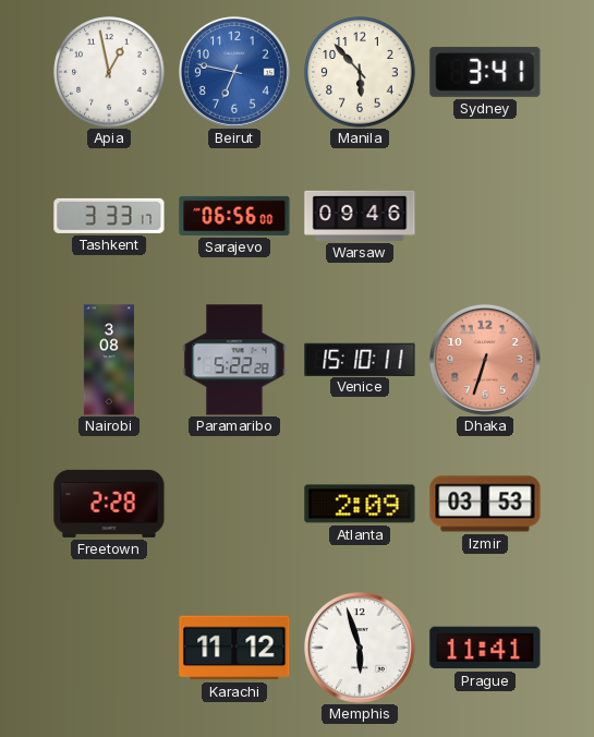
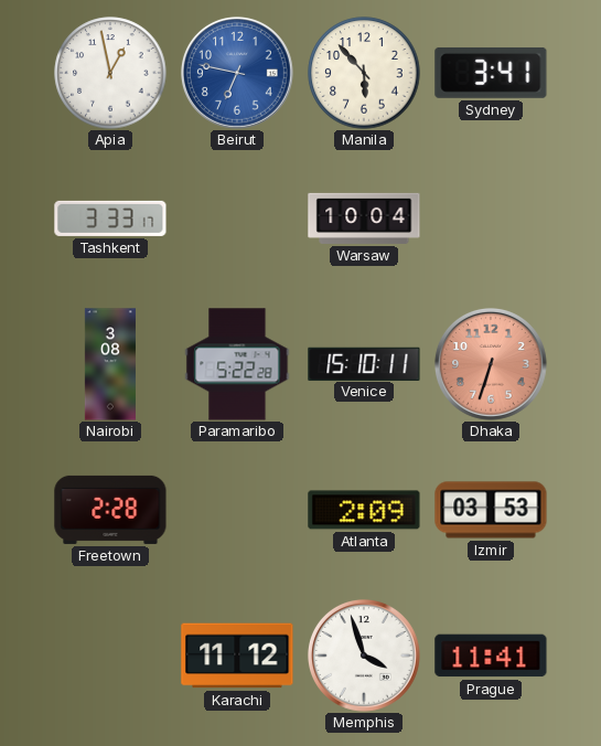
Sarajevo: 06:56 -> none (234, 216)
Warsaw: 09:46 -> 10:04 (364, 219)
Memphis: 5:57 -> 3:57 (364, 656)
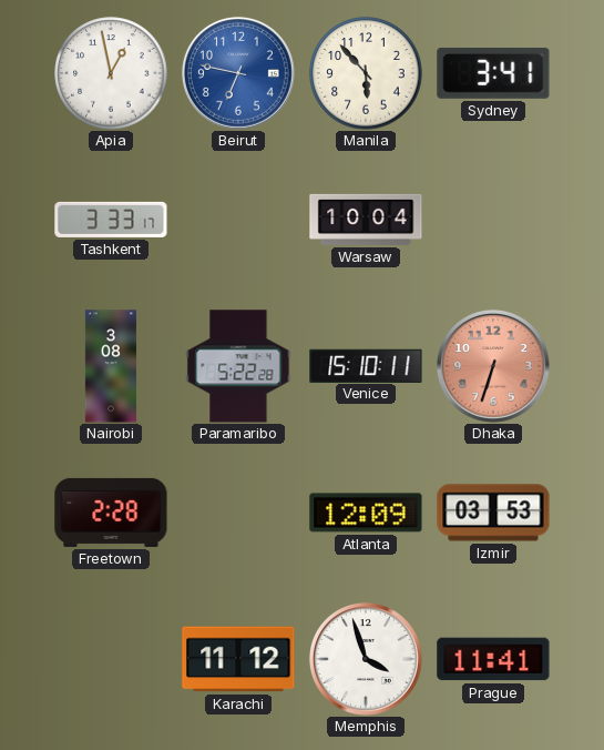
Atlanta: 2:09 -> 12:09 (366, 513)
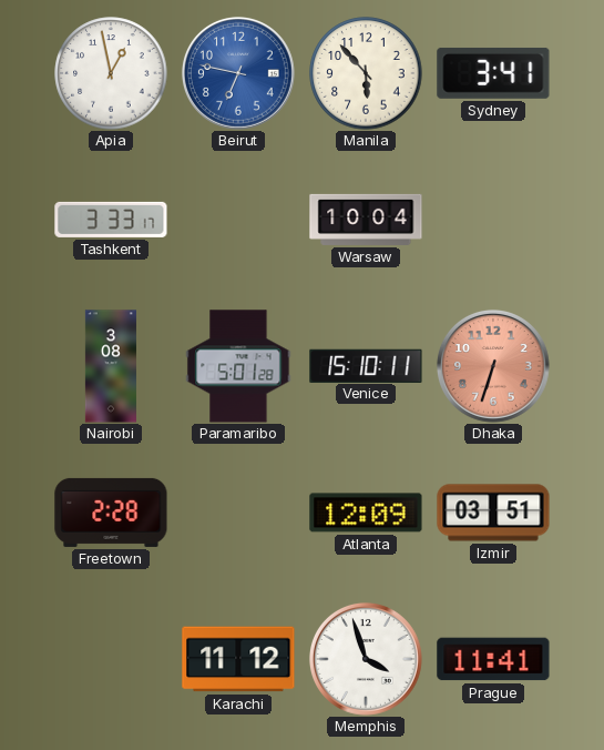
Paramaribo: 5:22 -> 5:01 (238, 366)
Izmir: 03:53 -> 03:51 (493, 513)
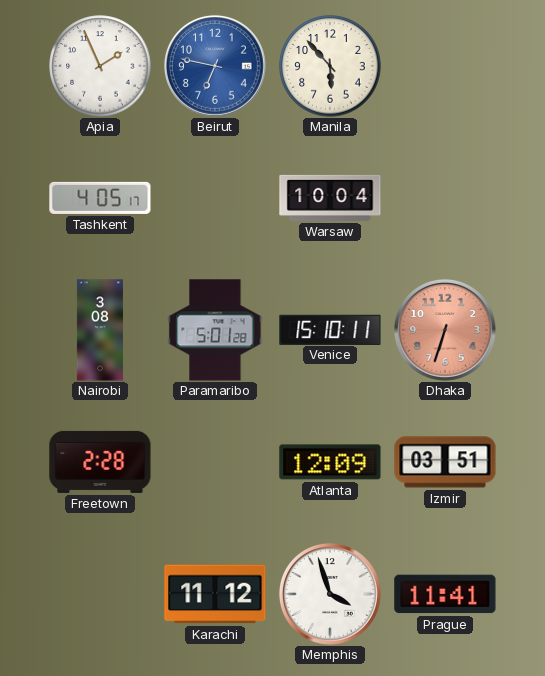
Apia: 12:58 -> 1:56 (100, 66)
Sydney: 3:41 -> none (493, 73)
Tashkent: 3:33 -> 4:05 (100, 198)
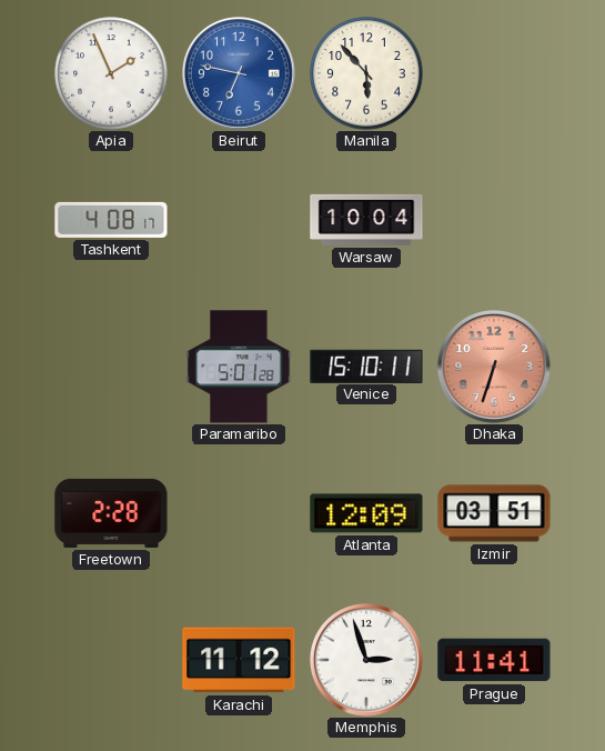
Tashkent: 4:05 -> 4:08 (111, 220)
Nairobi: 3:08 -> none (100, 330)
Memphis: 3:57 -> 2:57 (366, 660)
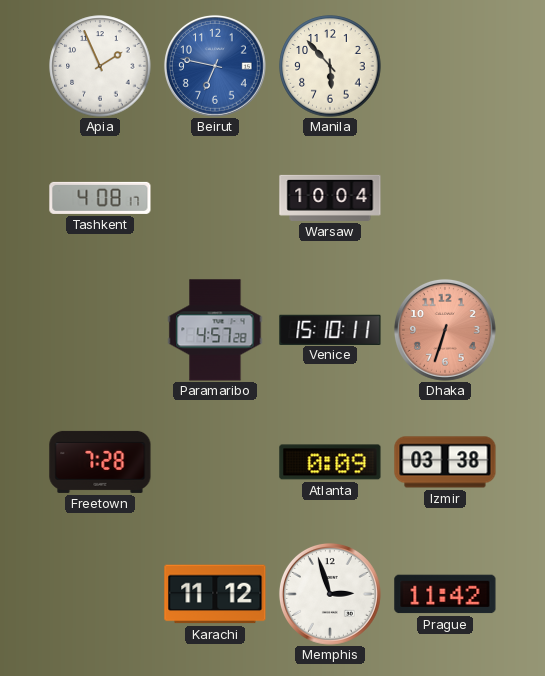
Paramaribo: 5:01 -> 4:57 (215, 330)
Freetown: 2:28 -> 7:28 (100, 462)
Atlanta: 12:09 -> 0:09 (330, 462)
Izmir: 03:51 -> 03:38 (445, 462)
Prague: 11:41 -> 11:42 (445, 594)
